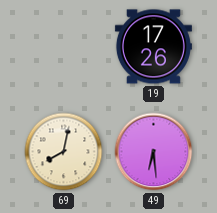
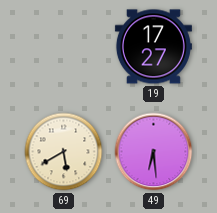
19: 17:26 -> 17:27 (153, 47)
69: 8:02 -> 5:40 (64, 152)
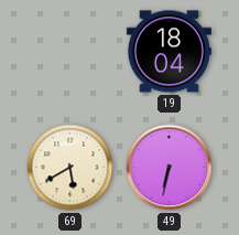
19: 17:27 -> 18:04 (169, 52)
49: 6:29 -> 6:32 (170, 168)
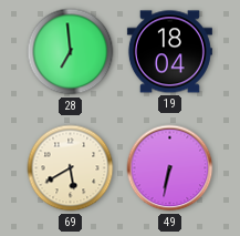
28: none -> 6:59 (71, 52)
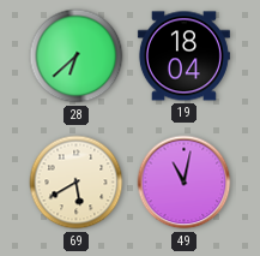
28: 6:59 -> 6:38 (77, 56)
49: 6:32 -> 11:02 (185, 183)
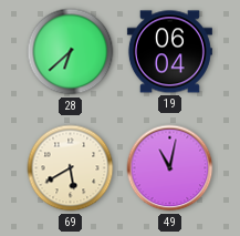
19: 18:04 -> 06:04 (169, 52)
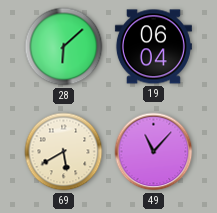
28: 6:38 -> 6:08 (64, 47)
49: 11:02 -> 11:07 (154, 152)
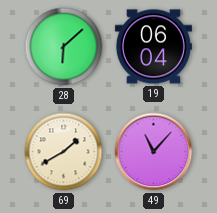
69: 5:40 -> 1:40 (64, 152)
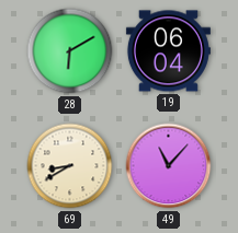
28: 6:08 -> 6:10 (70, 51)
69: 1:40 -> 8:40 (70, 166)
